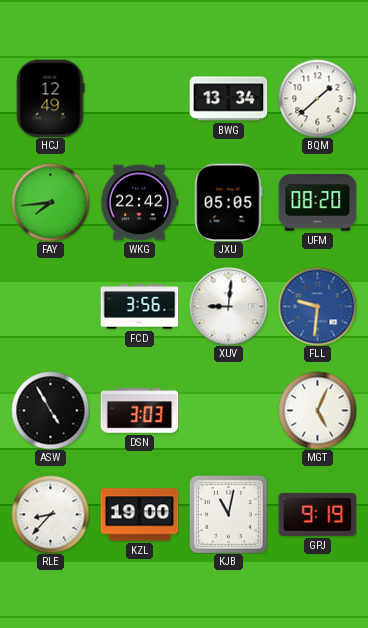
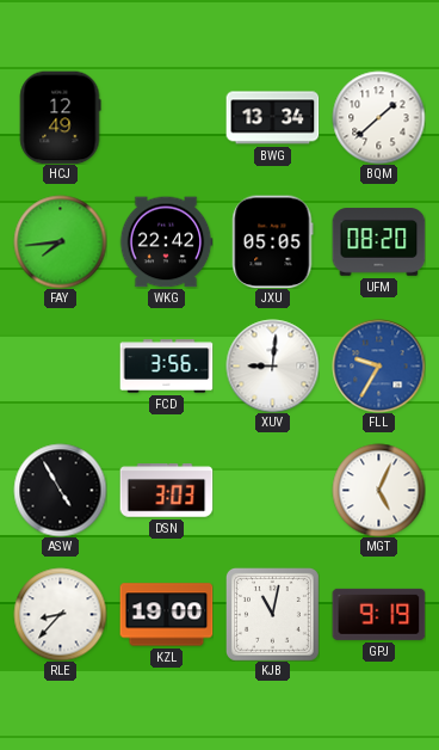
FLL: 9:31 -> 9:35 (378, 365)
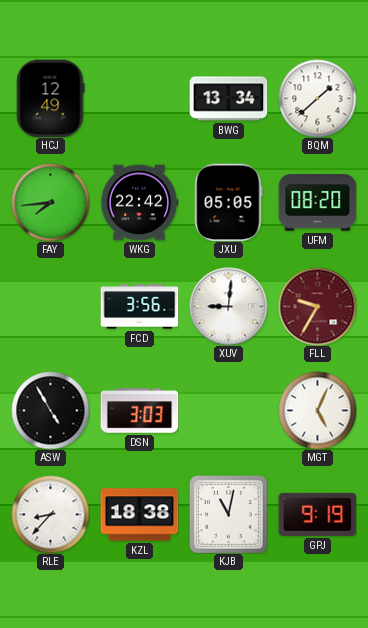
FLL dial: blue -> burgundy (317, 306)
KZL: 19:00 -> 18:38 (139, 515)
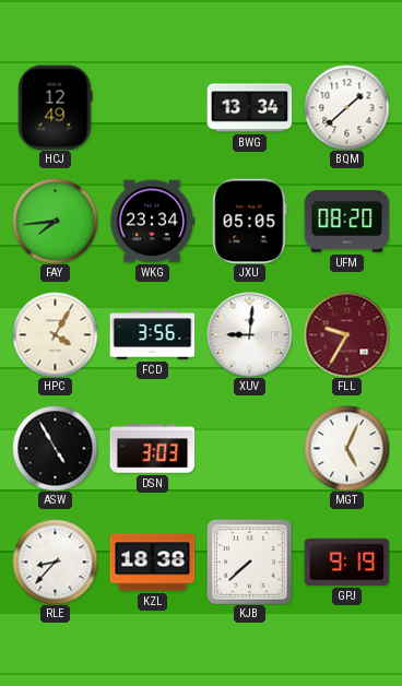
WKG: 22:42 -> 23:34 (152, 222)
HPC: none -> 4:05 (55, 334)
KJB: 11:02 -> 7:38 (249, 561)
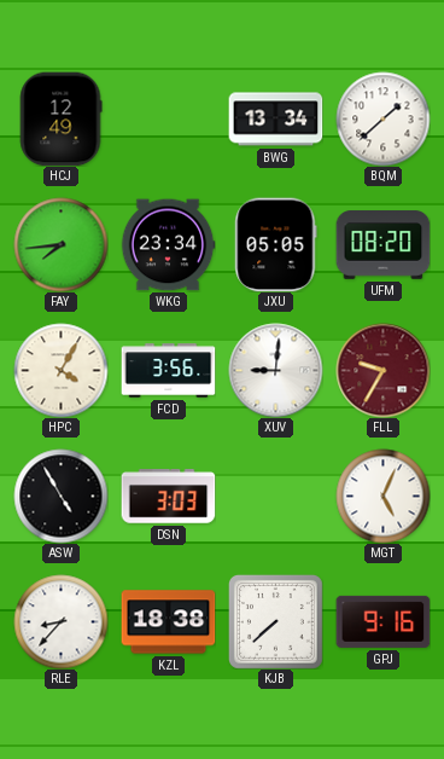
GPJ: 9:19 -> 9:16 (382, 621)
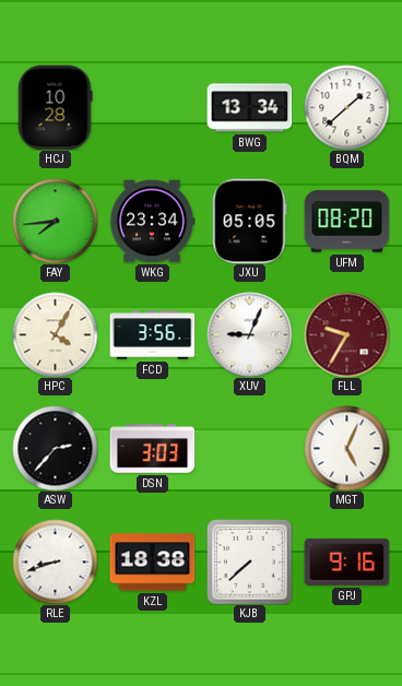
HCJ: 12:49 -> 10:28 (55, 107)
XUV: 9:01 -> 9:04 (249, 334)
ASW: 4:55 -> 2:37 (55, 448)
RLE: 8:37 -> 8:42 (55, 561)
